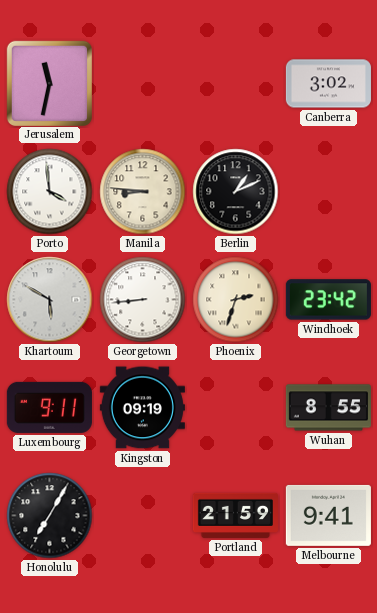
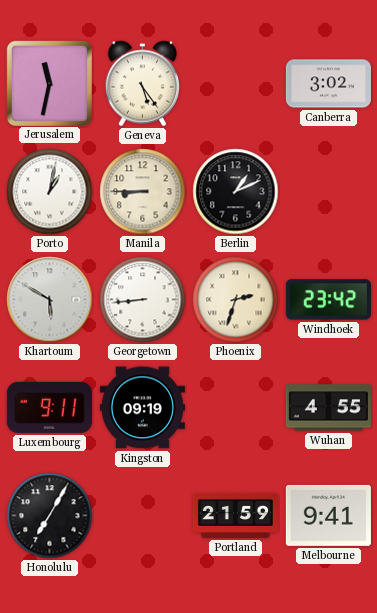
Geneva: none -> 5:24 (143, 84)
Porto: 3:59 -> 1:02 (50, 192)
Manila: 8:46 -> 8:45 (143, 192)
Wuhan: 8:55 -> 4:55 (328, 408)
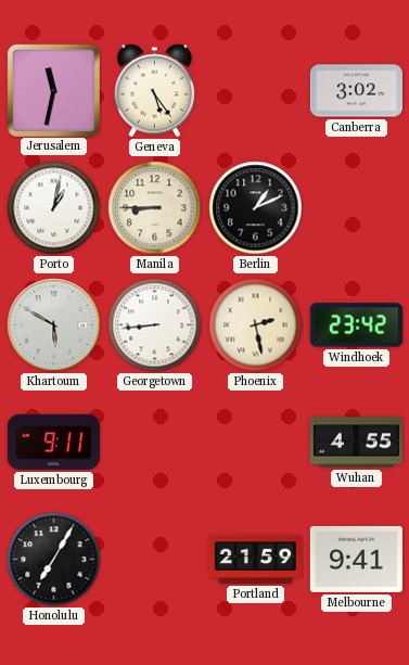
Phoenix: 2:33 -> 2:28 (256, 325)
Kingston: 09:19 -> none (142, 408)
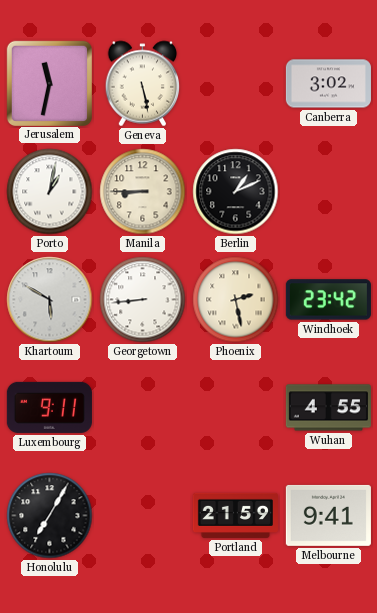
Geneva: 5:24 -> 5:28 (143, 84)
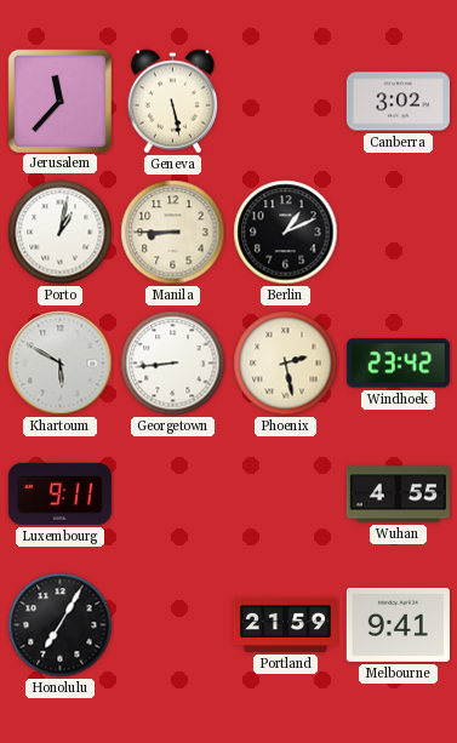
Jerusalem: 11:32 -> 11:37 (59, 101)
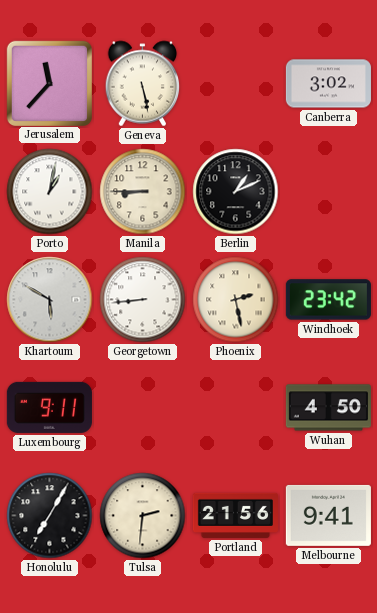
Wuhan: 4:55 -> 4:50 (328, 408)
Tulsa: none -> 2:31 (143, 516)
Portland: 21:59 -> 21:56 (235, 515)
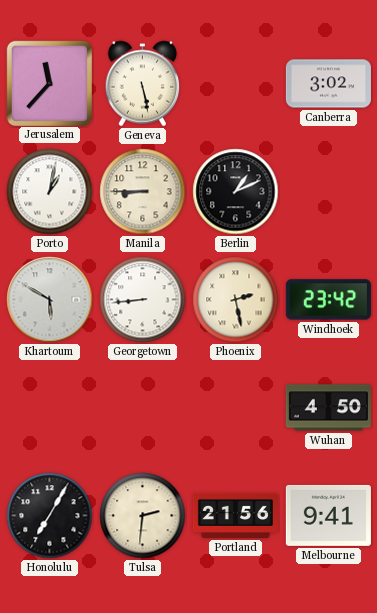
Luxembourg: 9:11 -> none (49, 407)
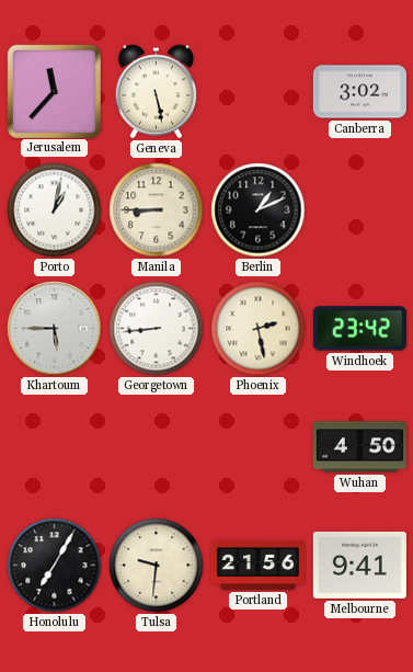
Khartoum: 5:50 -> 5:45 (55, 329)
Tulsa: 2:31 -> 9:31 (157, 566)
